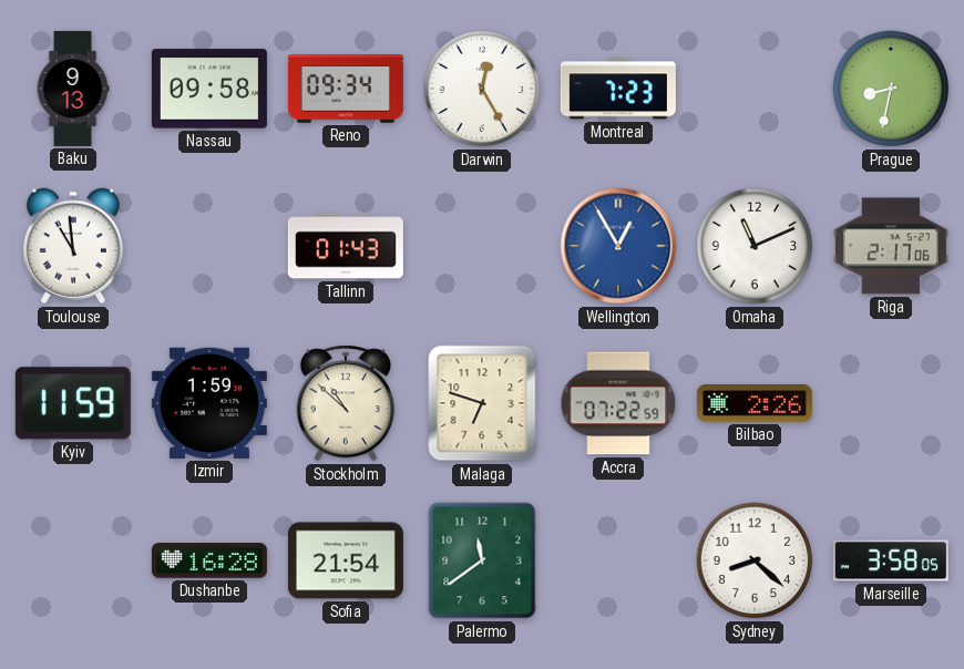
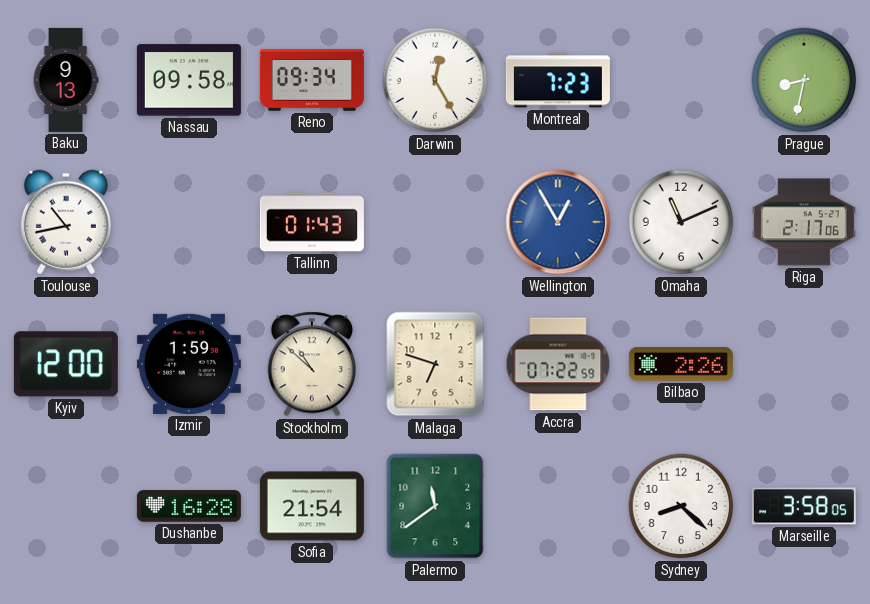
Toulouse: 10:59 -> 10:43 (66, 222)
Kyiv: 11:59 -> 12:00 (66, 364)
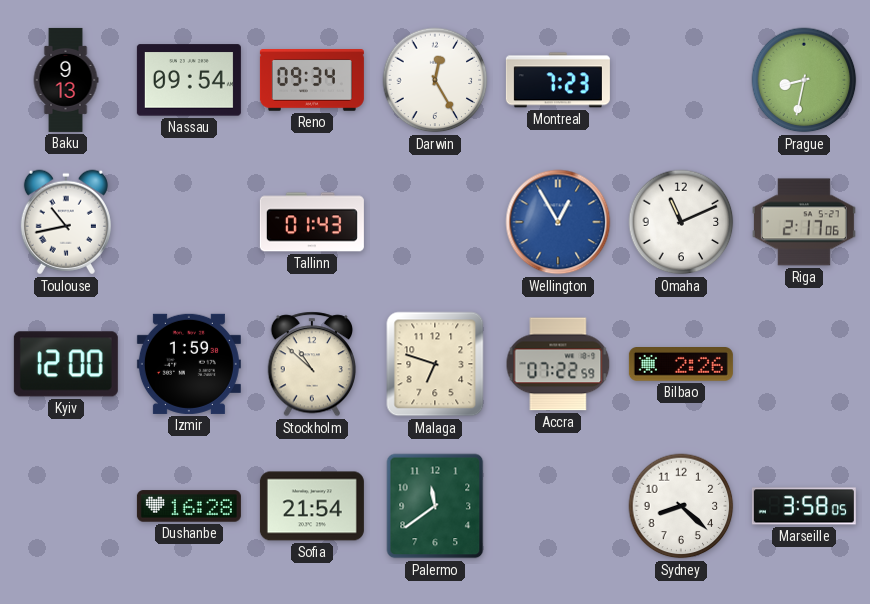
Nassau: 09:58 -> 09:54 (189, 80)
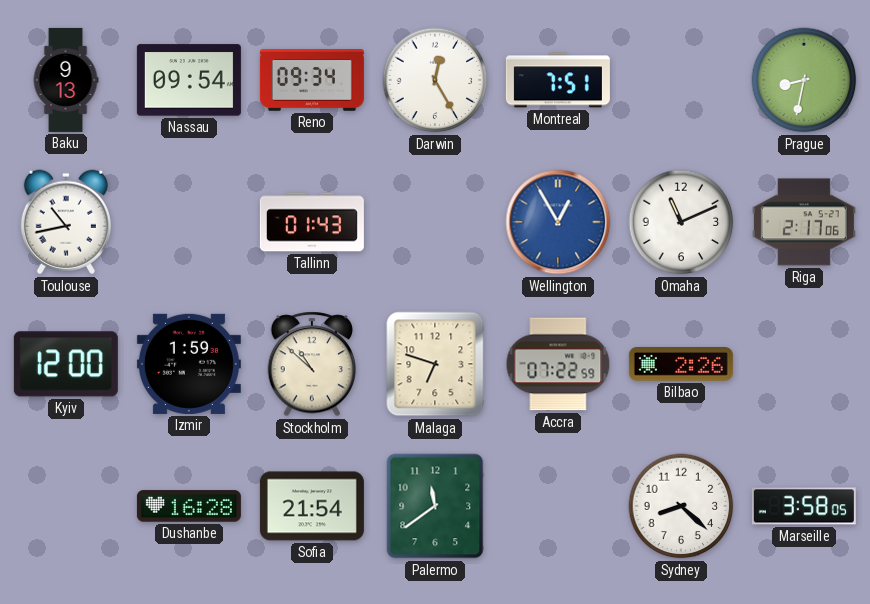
Montreal: 7:23 -> 7:51 (558, 80)
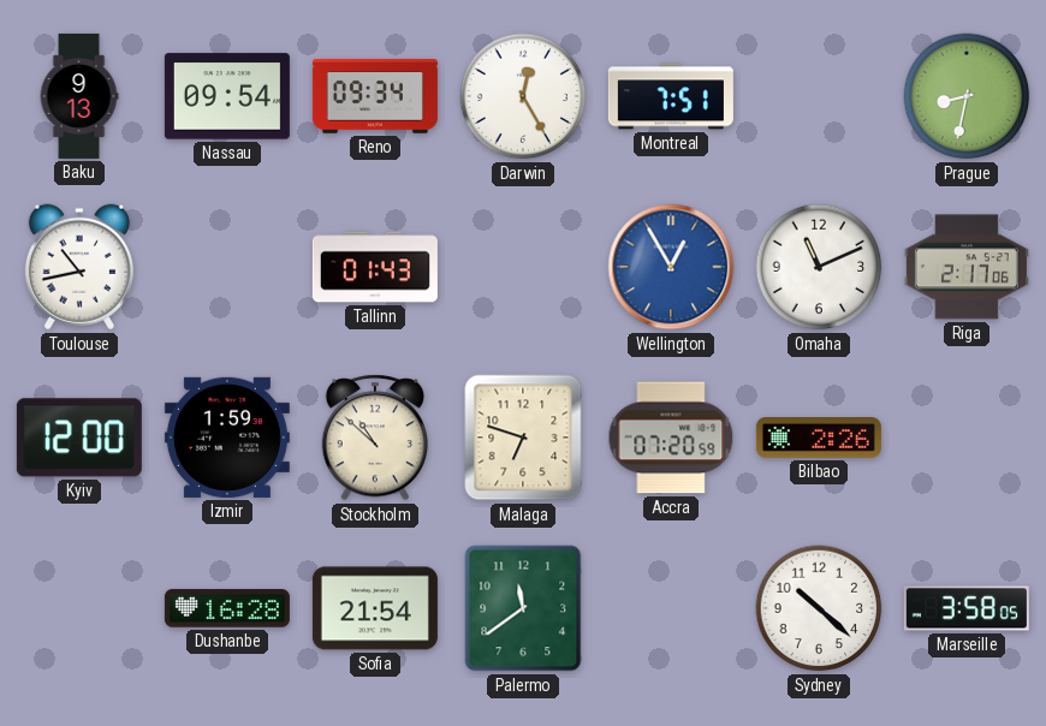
Accra: 07:22 -> 07:20 (671, 438)
Sydney: 8:22 -> 10:22 (819, 608)
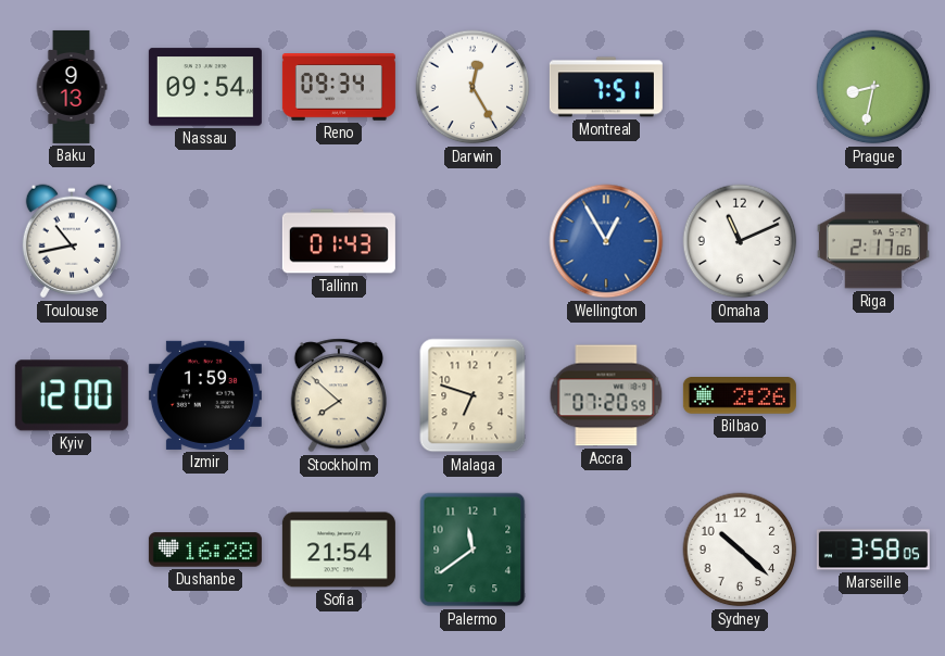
Stockholm: 10:52 -> 7:52 (339, 395)
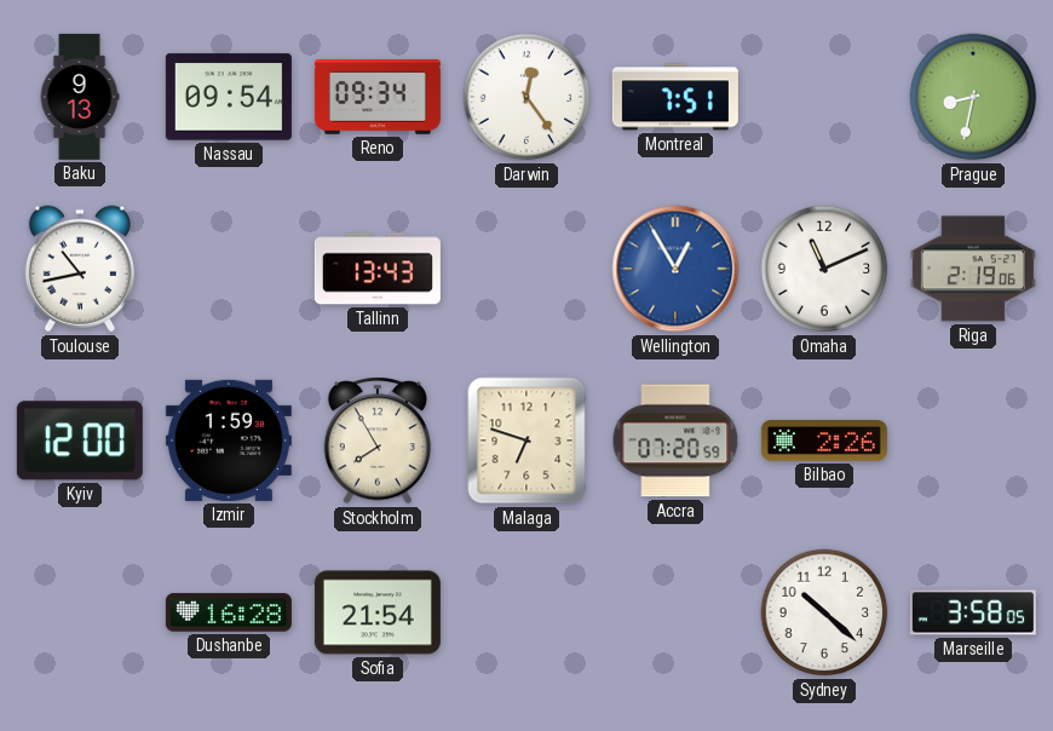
Darwin: 12:25 -> 12:24 (526, 97)
Tallinn: 01:43 -> 13:43 (378, 269)
Riga: 2:17 -> 2:19 (973, 269)
Stockholm: 7:52 -> 7:55 (378, 441)
Palermo: 11:39 -> none (472, 550)
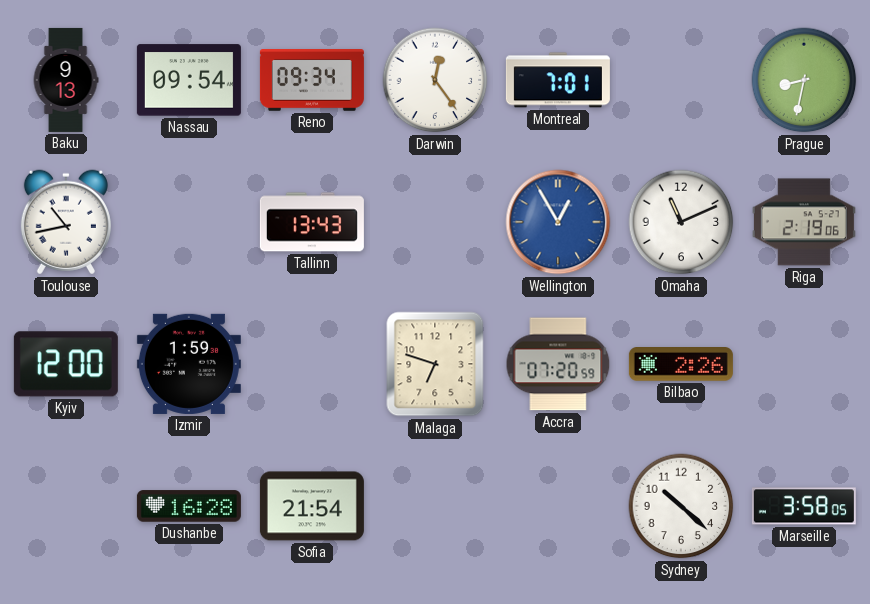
Montreal: 7:51 -> 7:01 (558, 80)
Stockholm: 7:55 -> none (378, 441)
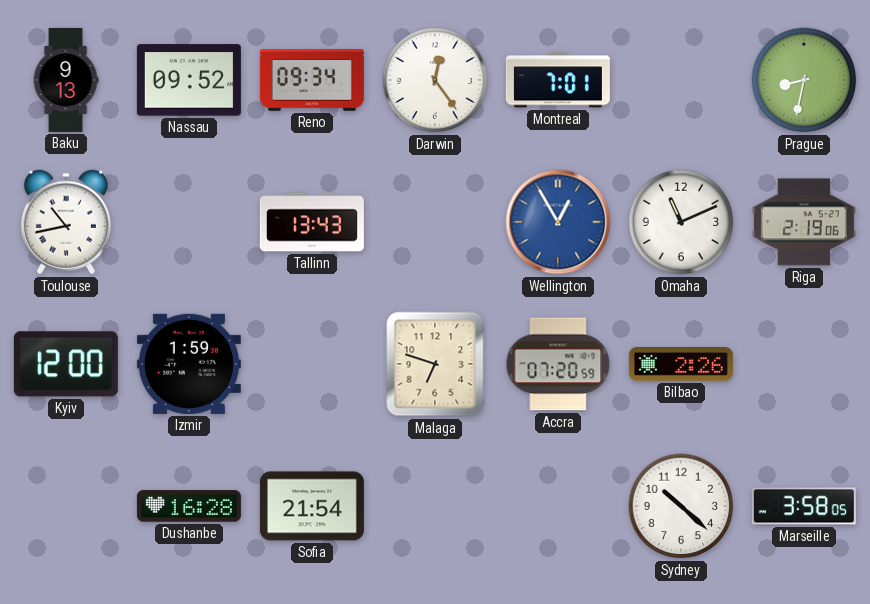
Nassau: 09:54 -> 09:52 (189, 80)
